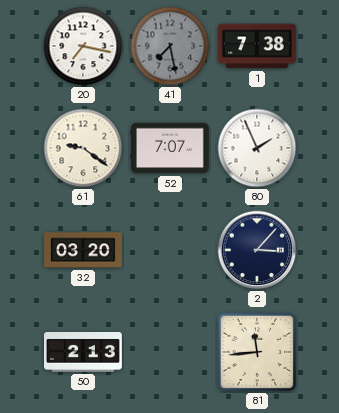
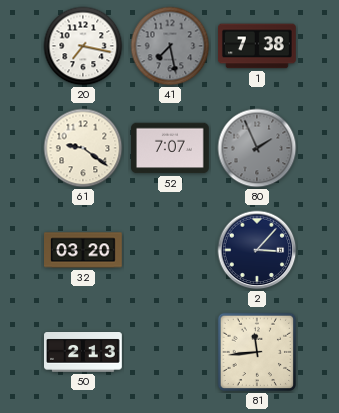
80 dial: white -> grey (257, 148)
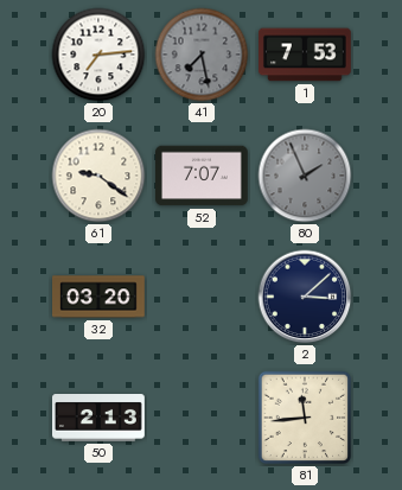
20: 7:17 -> 7:14 (98, 55)
1: 7:38 -> 7:53 (306, 55)
2: 3:07 -> 3:08 (305, 297)
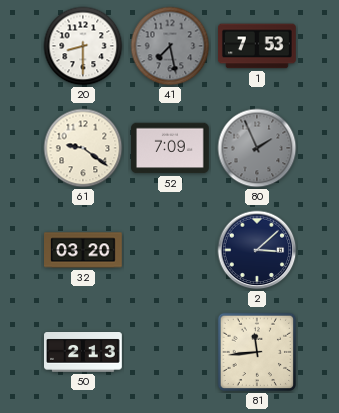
20: 7:14 -> 8:30 (83, 46)
52: 7:07 -> 7:09 (171, 148)
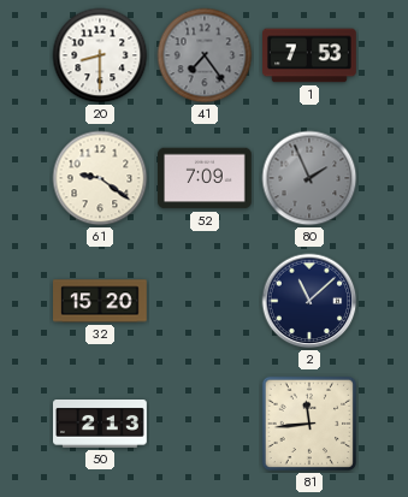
41: 7:28 -> 7:24 (205, 55)
32: 03:20 -> 15:20 (101, 301)
2: 3:08 -> 11:08 (309, 301)
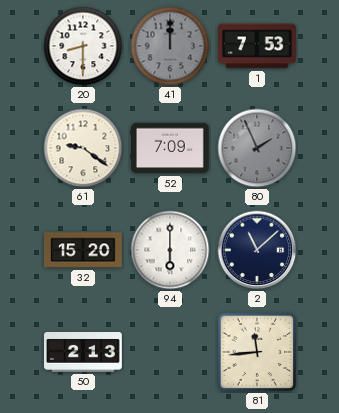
41: 7:24 -> 12:00 (170, 46)
94: none -> 6:00 (170, 250)
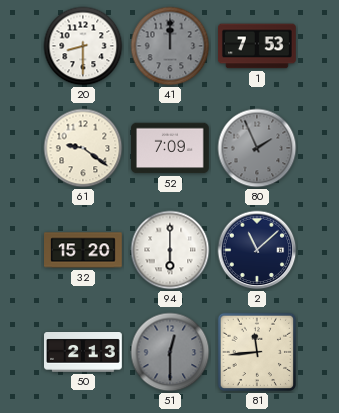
51: none -> 12:30 (170, 352)
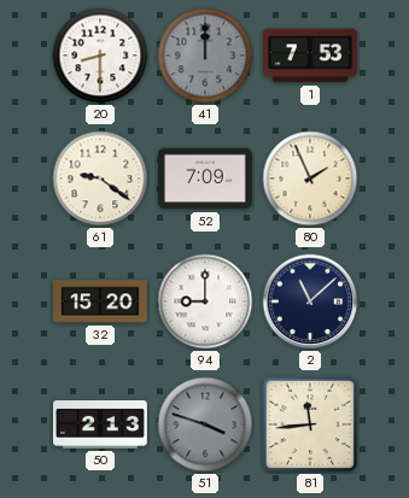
80 dial: grey -> cream (310, 178)
94: 6:00 -> 9:00 (205, 301)
51: 12:30 -> 3:48 (205, 424)
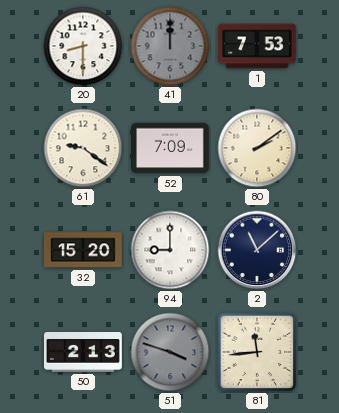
80: 1:56 -> 2:09 (257, 148)
